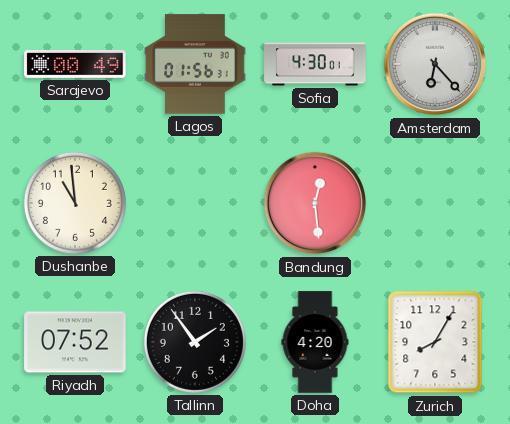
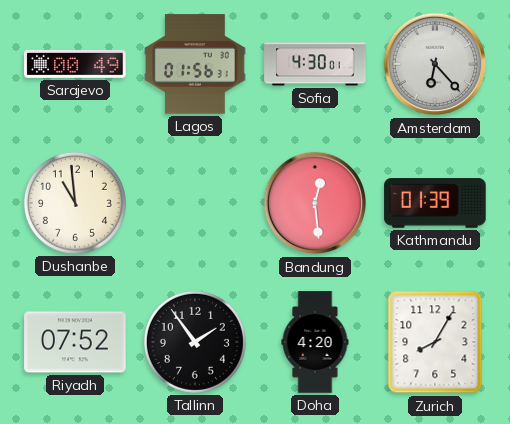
Kathmandu: none -> 01:39 (435, 203)
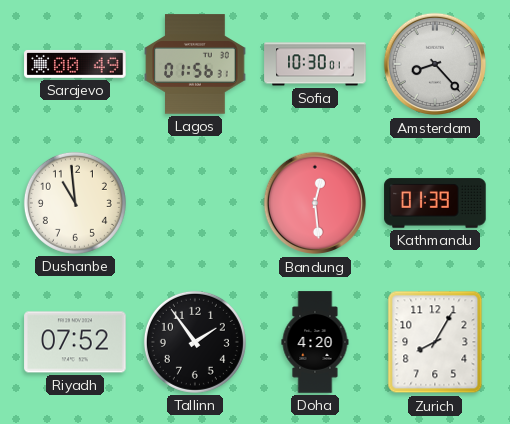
Sofia: 4:30 -> 10:30 (315, 64)
Amsterdam: 6:23 -> 8:23 (435, 64)
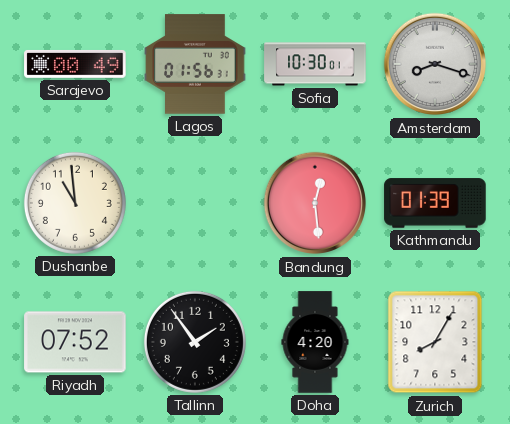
Amsterdam: 8:23 -> 8:18 (435, 64)
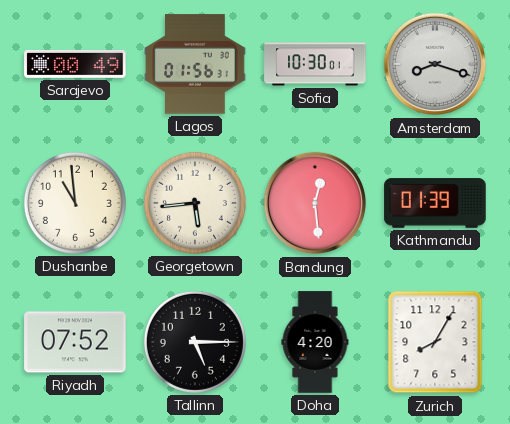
Georgetown: none -> 5:44 (195, 203)
Tallinn: 1:54 -> 5:15 (195, 342)
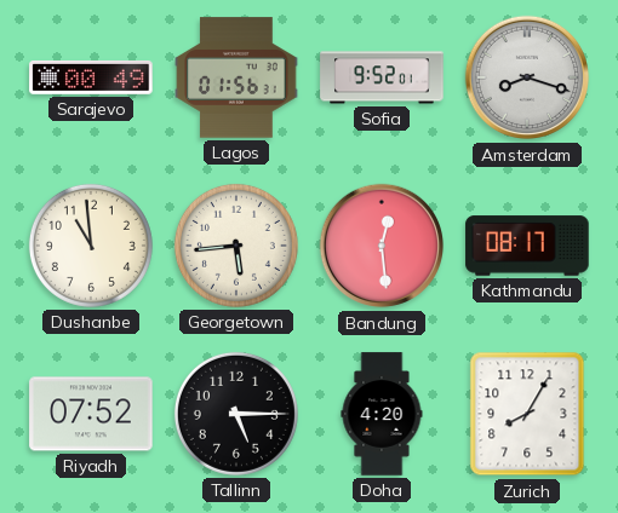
Sofia: 10:30 -> 9:52 (382, 77)
Kathmandu: 01:39 -> 08:17 (527, 246)
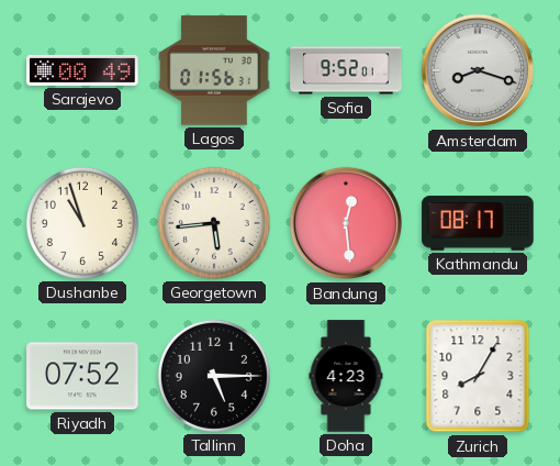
Dushanbe: 10:59 -> 10:57 (82, 223)
Doha: 4:20 -> 4:23 (346, 376)
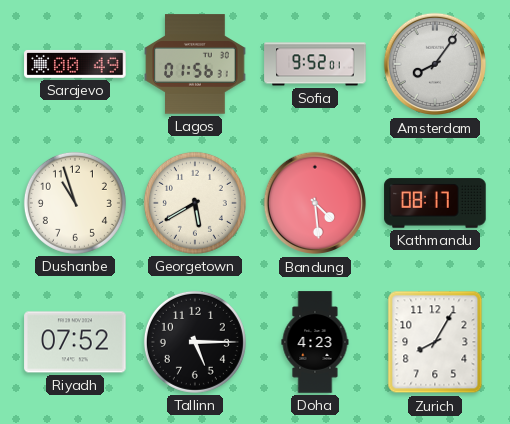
Amsterdam: 8:18 -> 8:06 (435, 64)
Georgetown: 5:44 -> 5:40 (195, 203)
Bandung: 12:29 -> 4:29 (315, 203)
